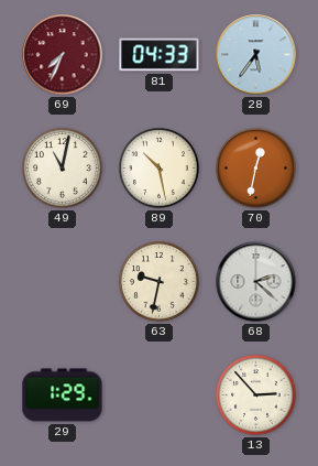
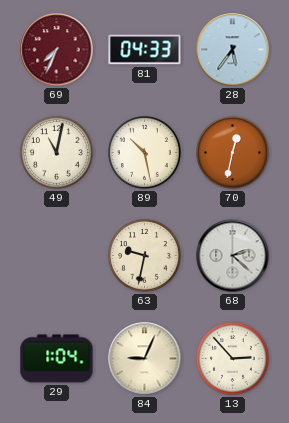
29: 1:29 -> 1:04 (57, 359)
84: none -> 9:04 (145, 359)
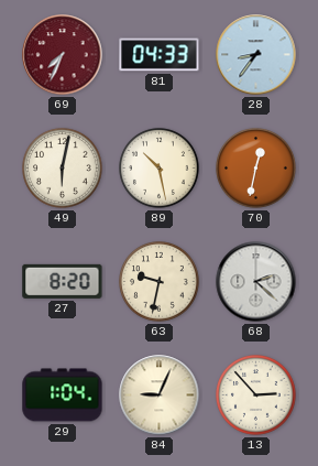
28: 5:36 -> 8:36 (256, 55)
49: 11:02 -> 6:02 (63, 169)
27: none -> 8:20 (63, 281)
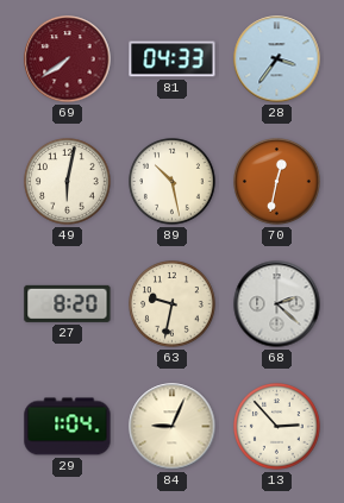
69: 7:34 -> 7:39 (68, 59)
28: 8:36 -> 3:36 (277, 59)
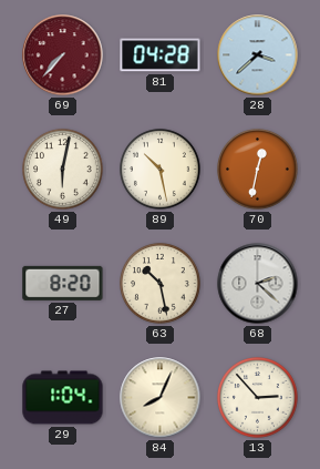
69: 7:39 -> 7:37 (63, 55)
81: 04:33 -> 04:28 (161, 55)
28: 3:36 -> 3:38 (258, 55)
63: 9:32 -> 10:28 (161, 284)
84: 9:04 -> 8:04 (161, 398)
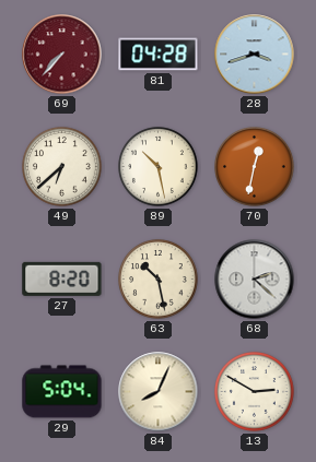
28: 3:38 -> 3:42 (255, 55)
49: 6:02 -> 6:38 (62, 167)
29: 1:04 -> 5:04 (62, 392)
13: 2:53 -> 2:50 (255, 392)
